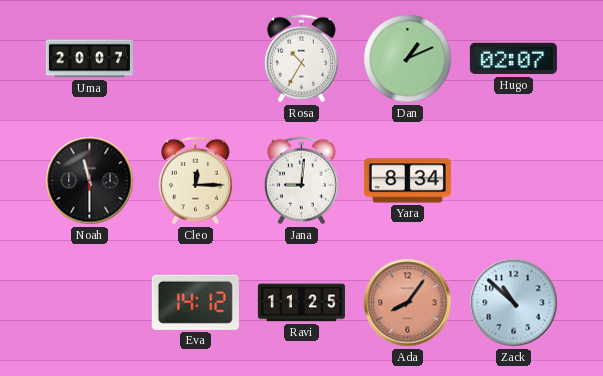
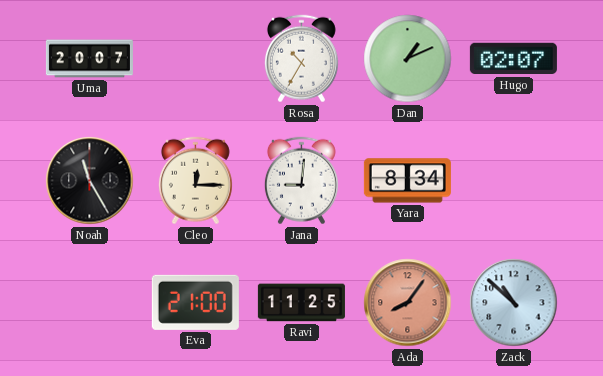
Noah: 11:30 -> 11:25 (90, 181)
Eva: 14:12 -> 21:00 (195, 302)
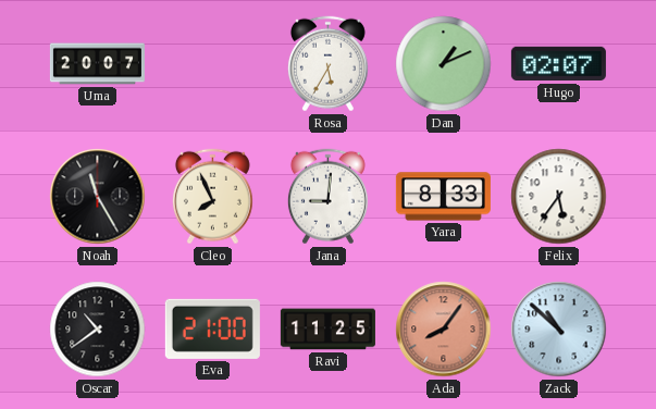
Rosa: 10:35 -> 5:35 (327, 64)
Cleo: 12:15 -> 7:56 (212, 197)
Yara: 8:34 -> 8:33 (443, 197)
Felix: none -> 5:36 (559, 197)
Oscar: none -> 10:39 (98, 330)
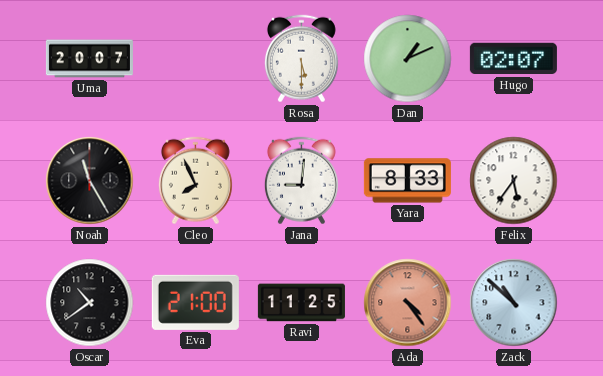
Rosa: 5:35 -> 5:30 (301, 59)
Ada: 8:06 -> 4:24 (408, 303)
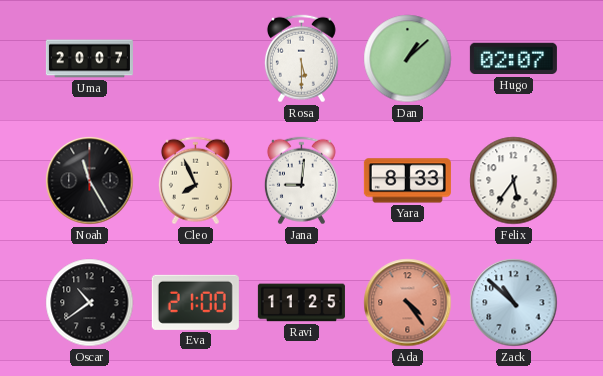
Dan: 1:11 -> 1:08 (408, 59)
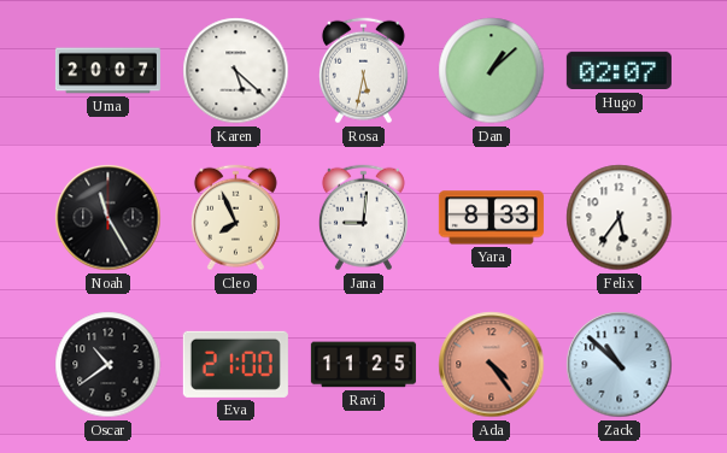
Karen: none -> 5:22 (236, 71)
Rosa: 5:30 -> 5:32 (363, 71)
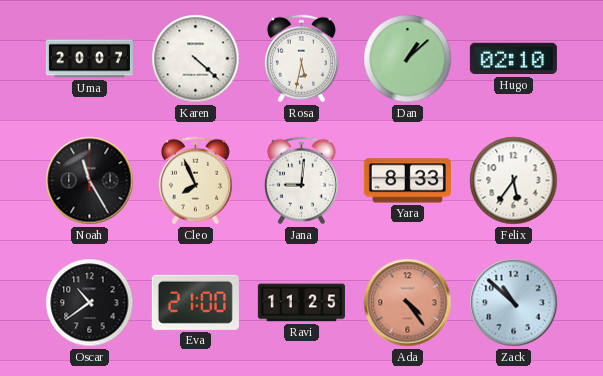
Karen: 5:22 -> 4:22 (196, 59)
Hugo: 02:07 -> 02:10 (513, 59)
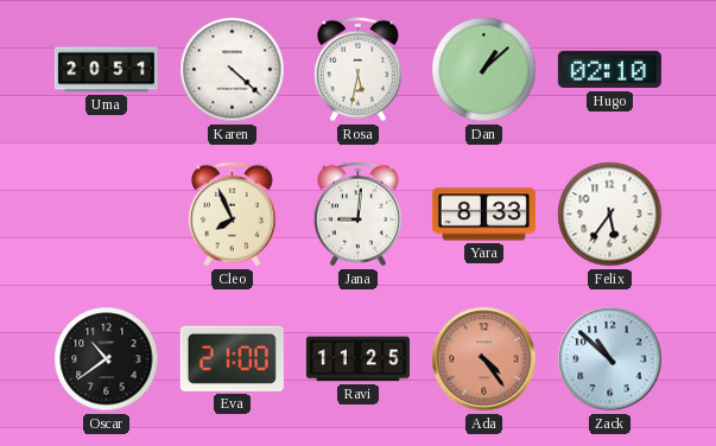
Uma: 20:07 -> 20:51 (106, 70)
Noah: 11:25 -> none (90, 181)
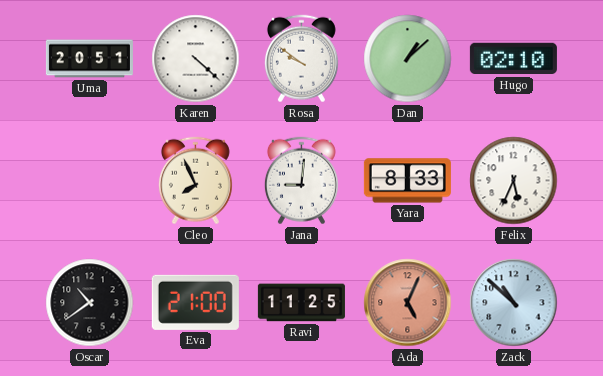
Rosa: 5:32 -> 9:51 (301, 59)
Felix: 5:36 -> 5:34 (514, 181)
Ada: 4:24 -> 5:04 (408, 303)
